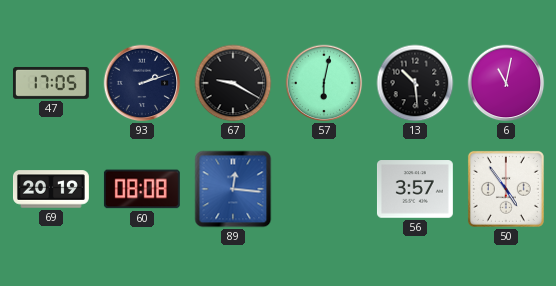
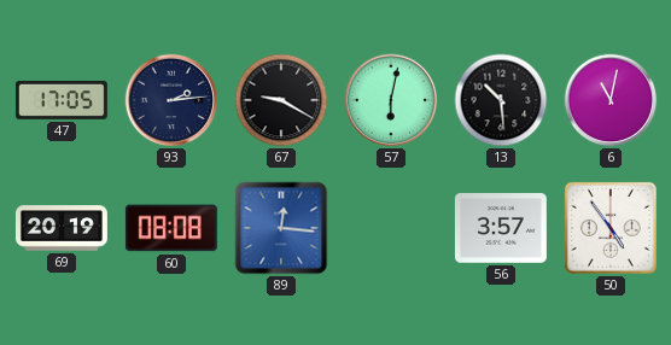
93: 2:12 -> 2:14 (171, 100)
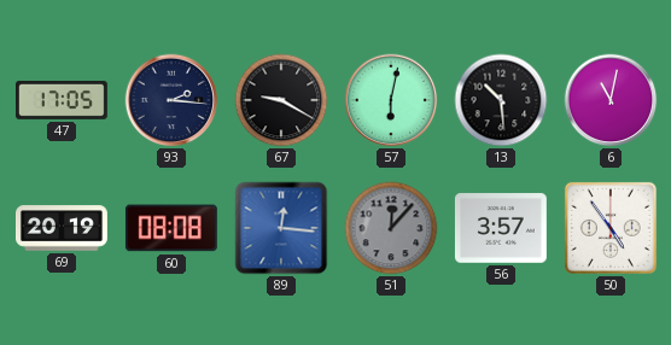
93: 2:14 -> 2:16 (171, 100)
51: none -> 12:07 (391, 228)
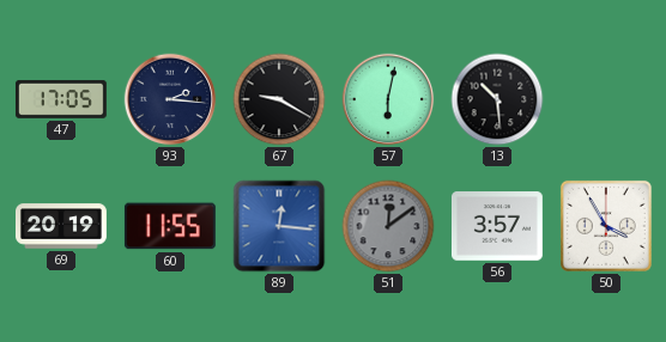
6: 11:02 -> none (611, 100)
60: 08:08 -> 11:55 (170, 226)
51: 12:07 -> 12:09 (388, 226)
50: 4:54 -> 3:55 (606, 226)
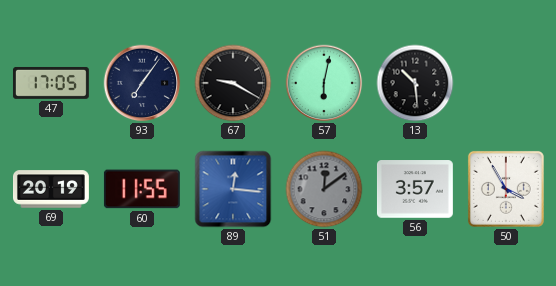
93: 2:16 -> 7:06 (142, 83)
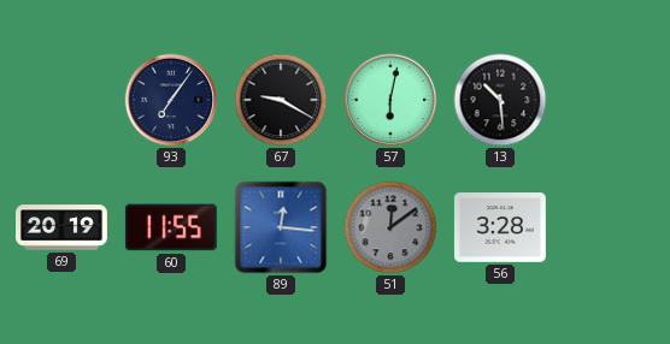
47: 17:05 -> none (51, 83)
56: 3:57 -> 3:28 (500, 227)
50: 3:55 -> none (506, 189)
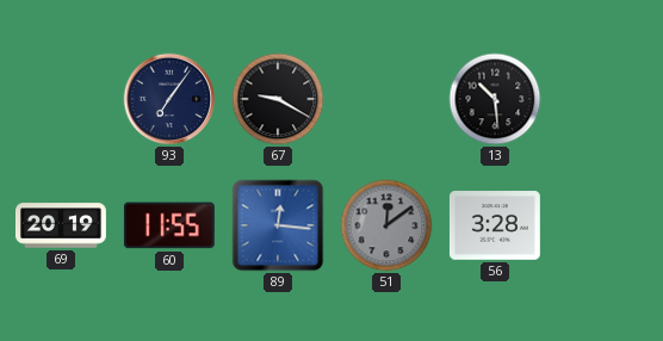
57: 6:02 -> none (390, 100)
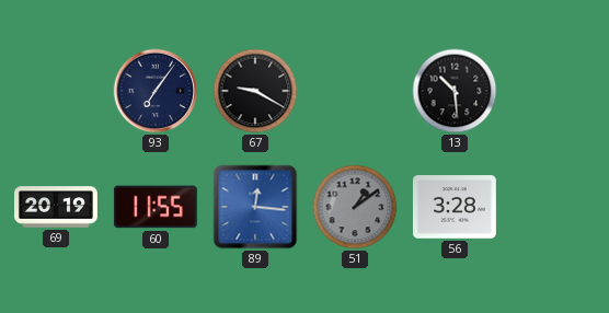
51: 12:09 -> 1:09 (355, 207)
